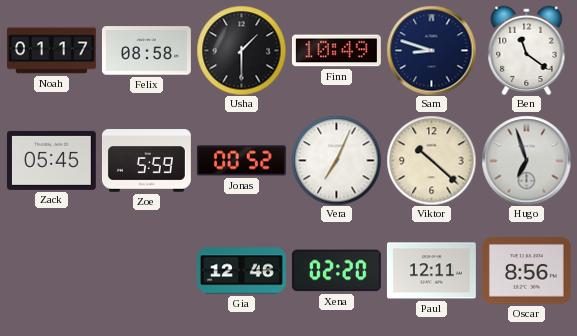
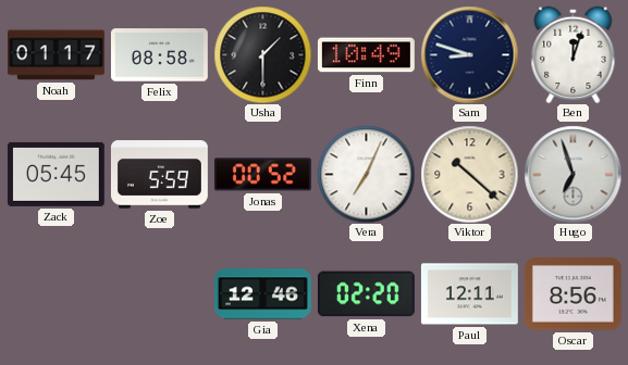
Ben: 11:21 -> 12:03 (574, 54)
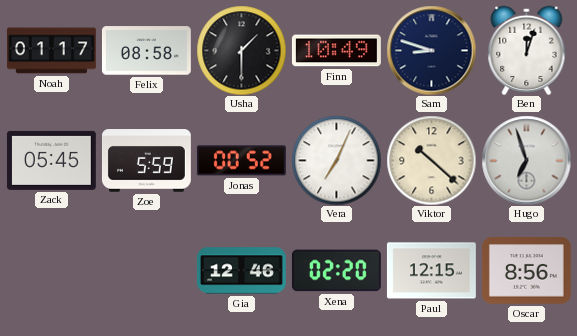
Paul: 12:11 -> 12:15 (431, 271)
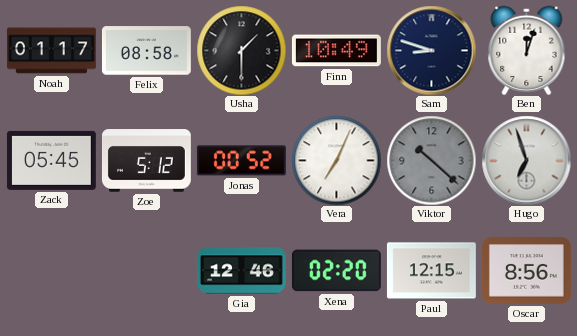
Zoe: 5:59 -> 5:12 (146, 161)
Viktor dial: cream -> grey (431, 160)
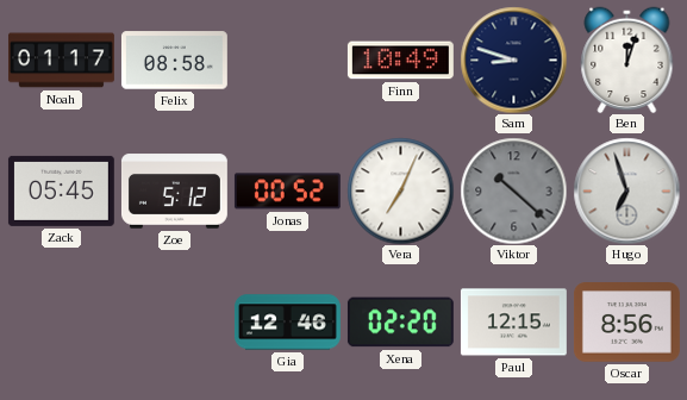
Usha: 1:30 -> none (241, 50)
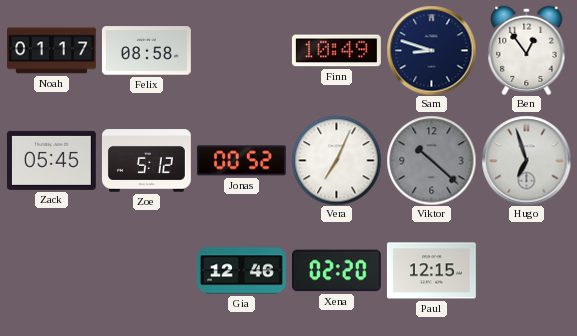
Ben: 12:03 -> 12:54 (527, 50)
Oscar: 8:56 -> none (626, 323)
